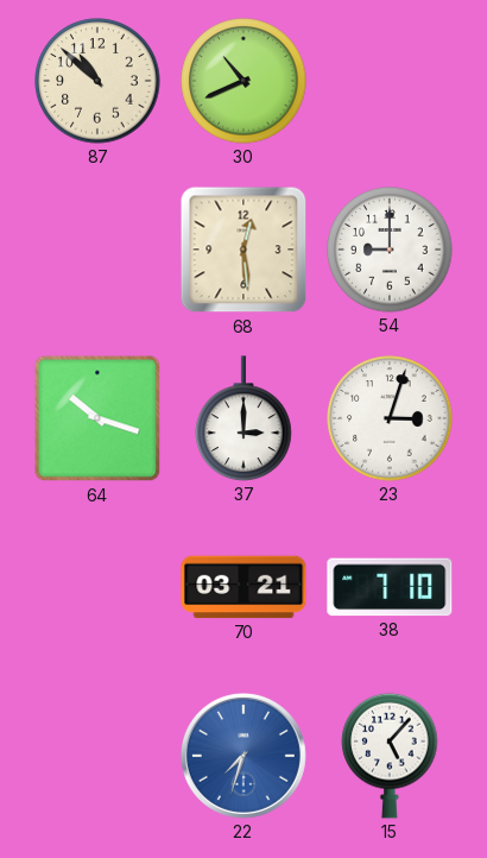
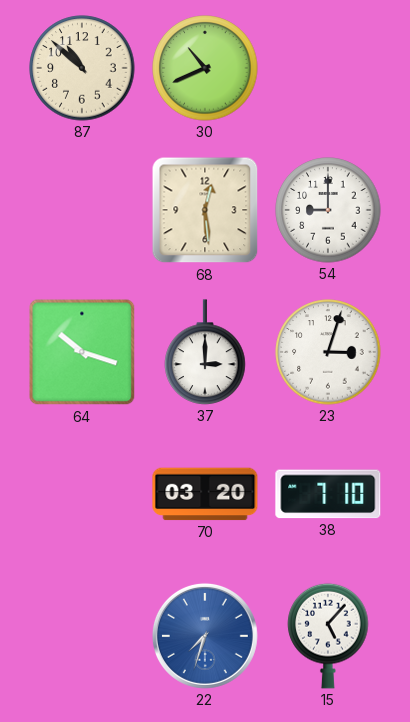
70: 03:21 -> 03:20 (205, 494)
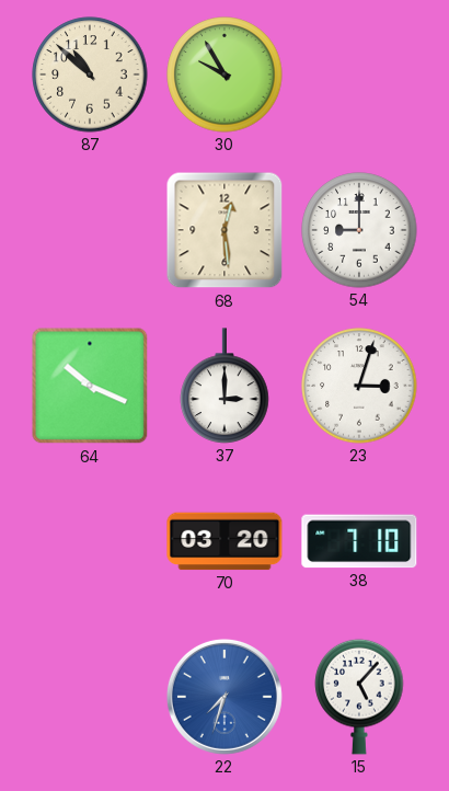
30: 10:41 -> 9:55 (225, 74)
64: 10:18 -> 10:19 (90, 386)
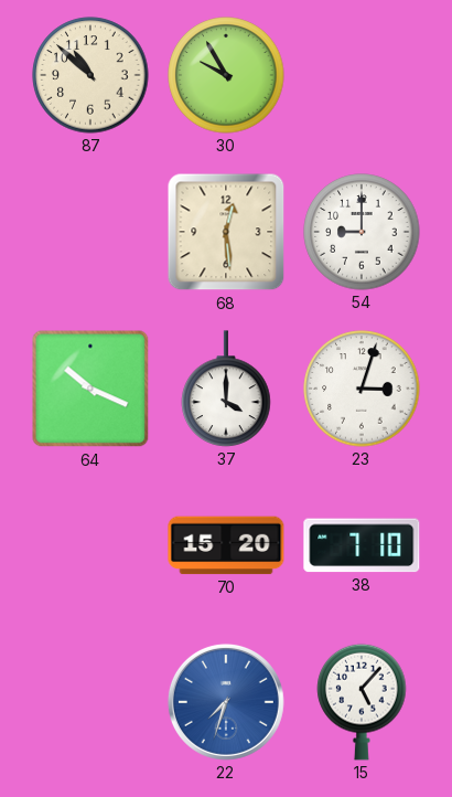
37: 3:00 -> 4:00 (226, 389)
70: 03:20 -> 15:20 (226, 545)
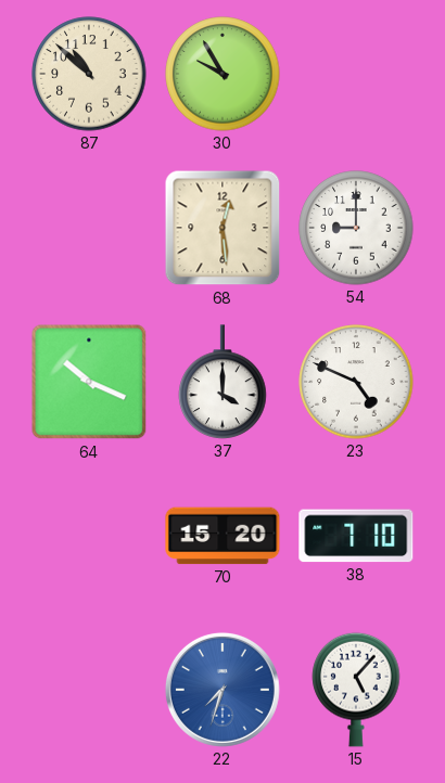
23: 3:03 -> 4:49 (356, 382)
